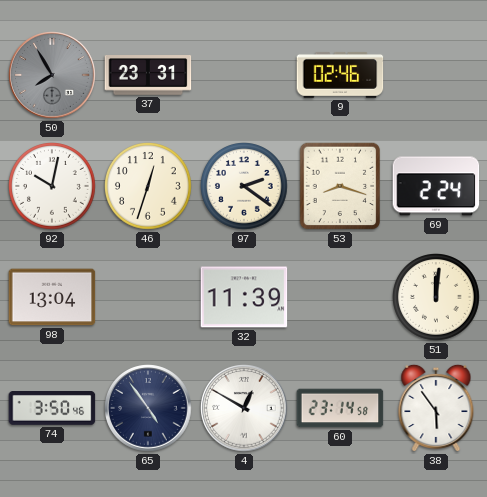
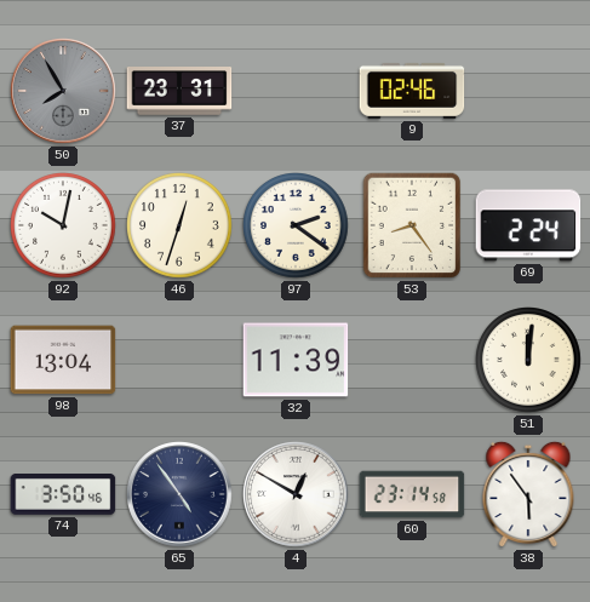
53: 8:18 -> 8:24 (412, 225)
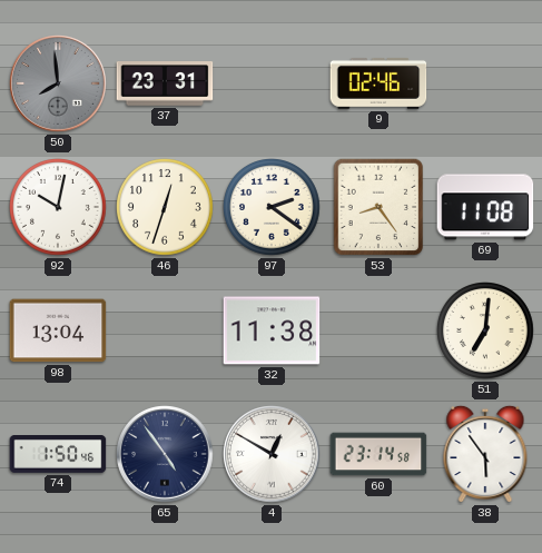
50: 7:55 -> 7:59 (58, 83)
69: 2:24 -> 11:08 (485, 207)
32: 11:39 -> 11:38 (272, 330)
51: 12:01 -> 7:01 (486, 332)
74: 3:50 -> 1:50 (58, 455)
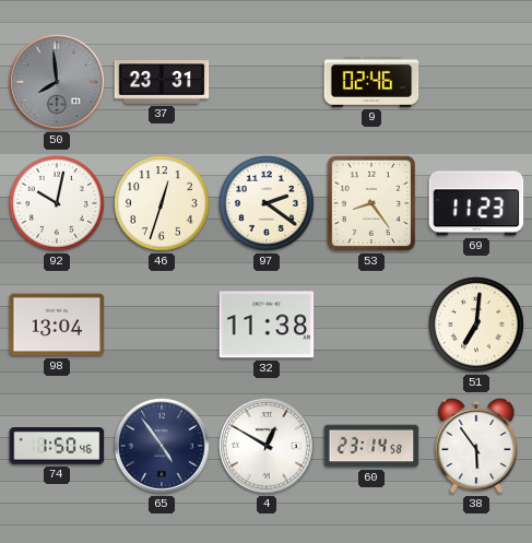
69: 11:08 -> 11:23 (476, 203)
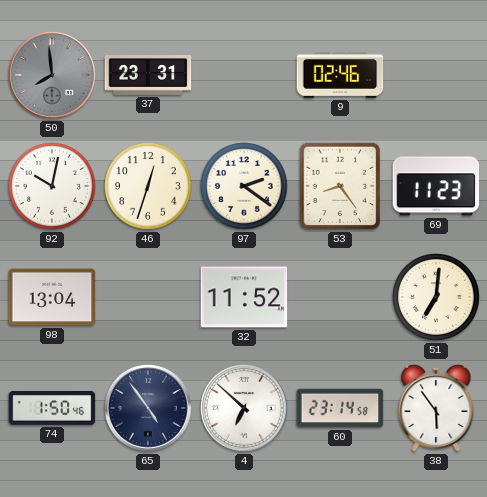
32: 11:38 -> 11:52 (244, 297)
4: 12:50 -> 6:52 (244, 408)
